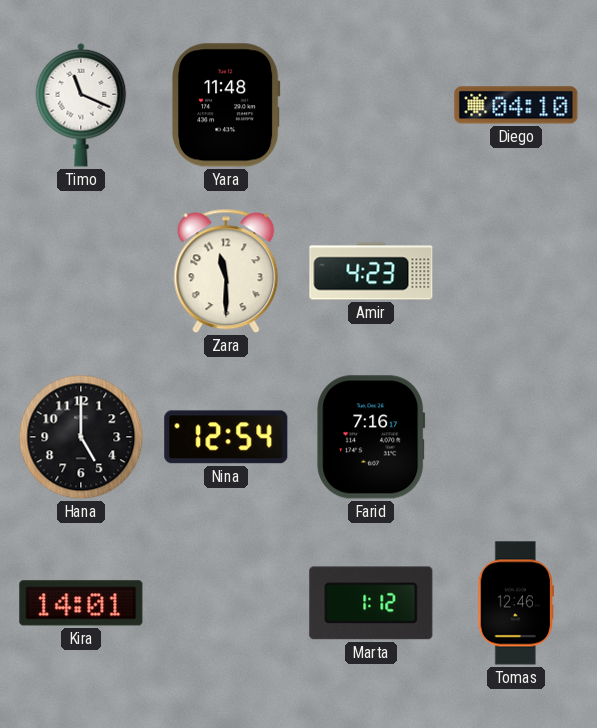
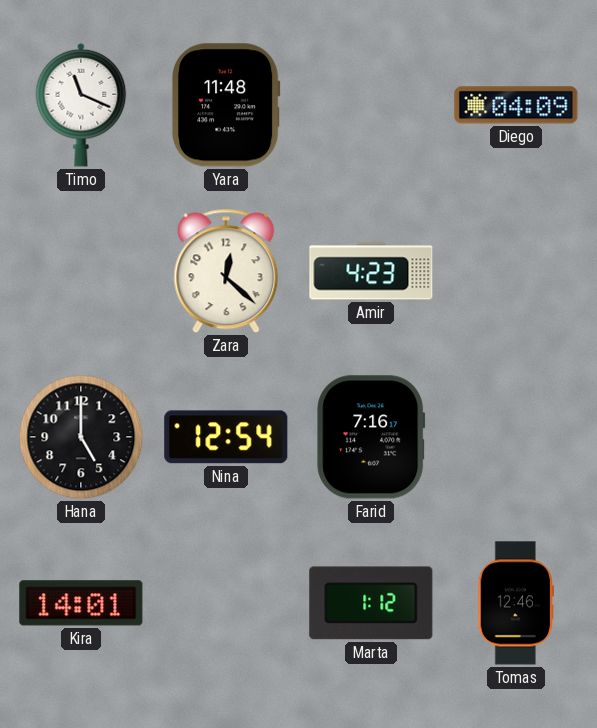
Diego: 04:10 -> 04:09 (516, 105)
Zara: 11:30 -> 12:22 (226, 271)
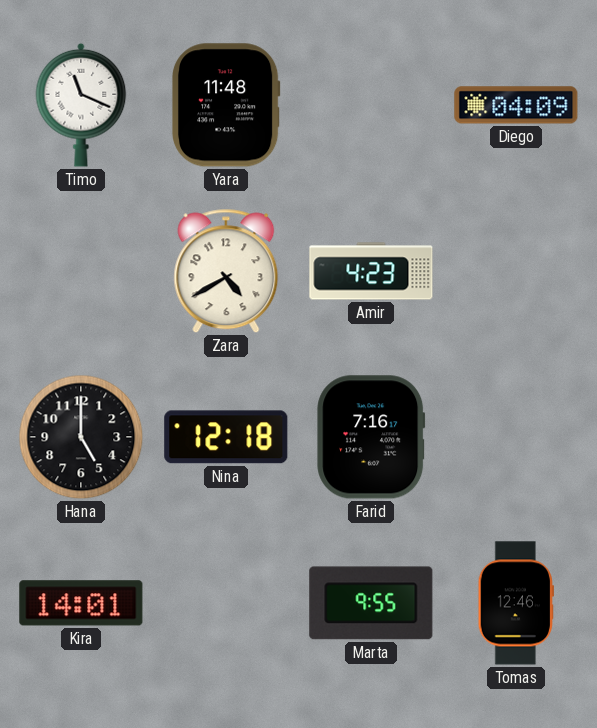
Zara: 12:22 -> 4:40 (226, 271)
Nina: 12:54 -> 12:18 (226, 437)
Marta: 1:12 -> 9:55 (371, 603)
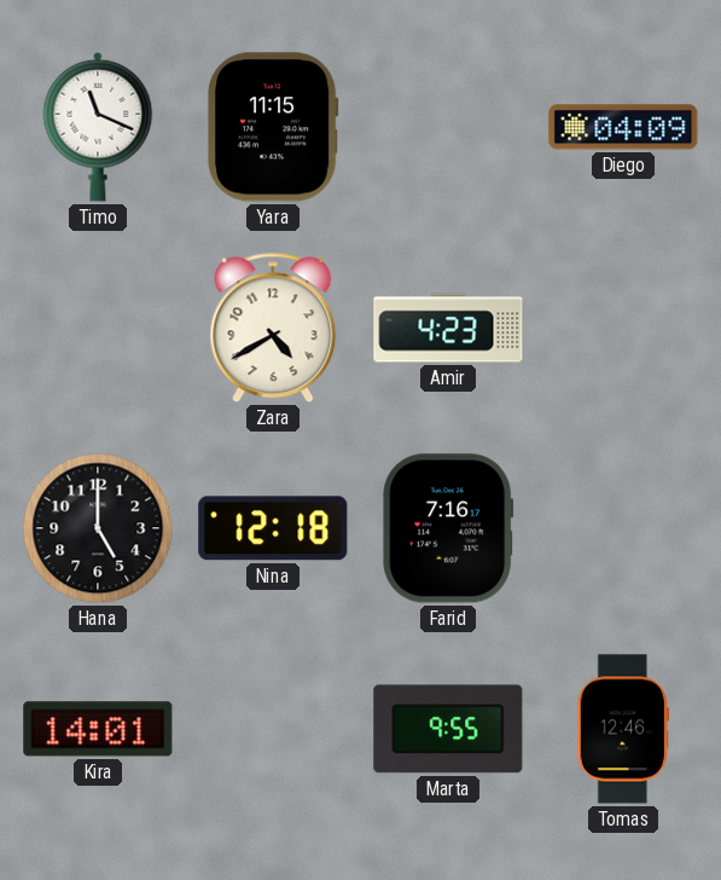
Yara: 11:48 -> 11:15 (273, 127)
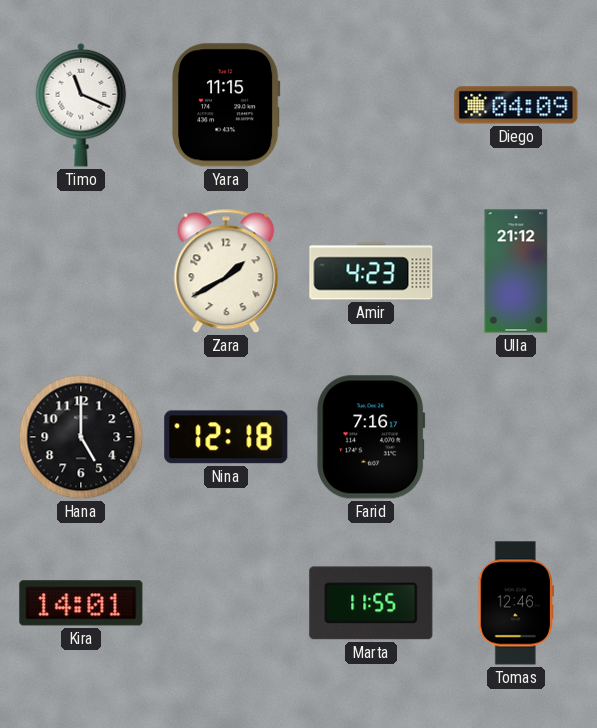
Zara: 4:40 -> 1:40 (226, 271)
Ulla: none -> 21:12 (516, 271)
Marta: 9:55 -> 11:55 (371, 603)
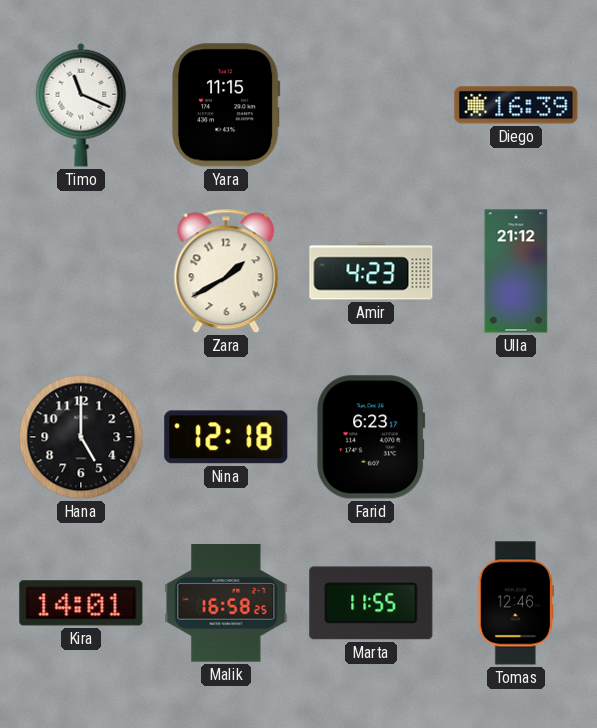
Diego: 04:09 -> 16:39 (516, 105)
Farid: 7:16 -> 6:23 (371, 437)
Malik: none -> 16:58 (226, 603)
